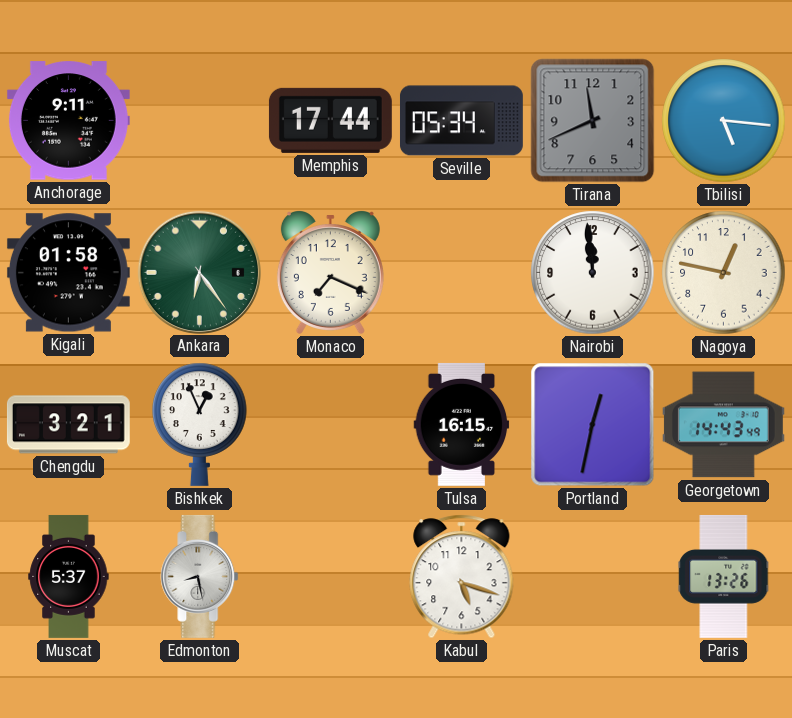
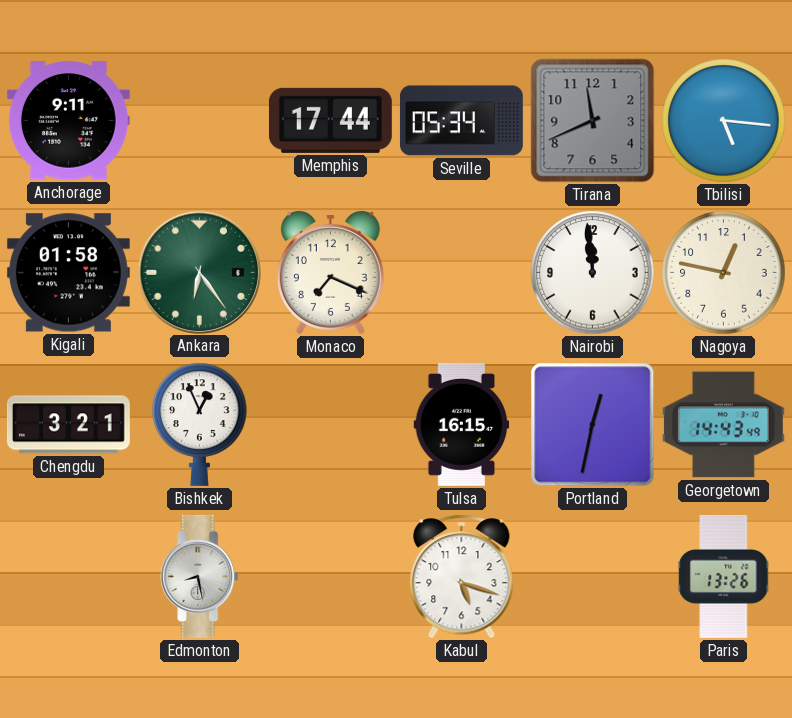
Muscat: 5:37 -> none (69, 576)
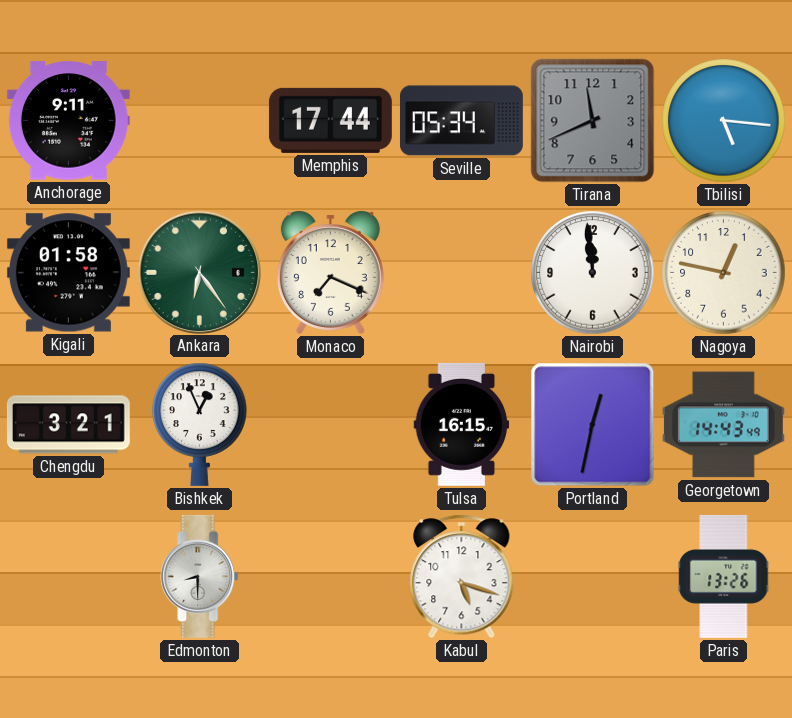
Edmonton: 8:28 -> 8:30 (200, 576)
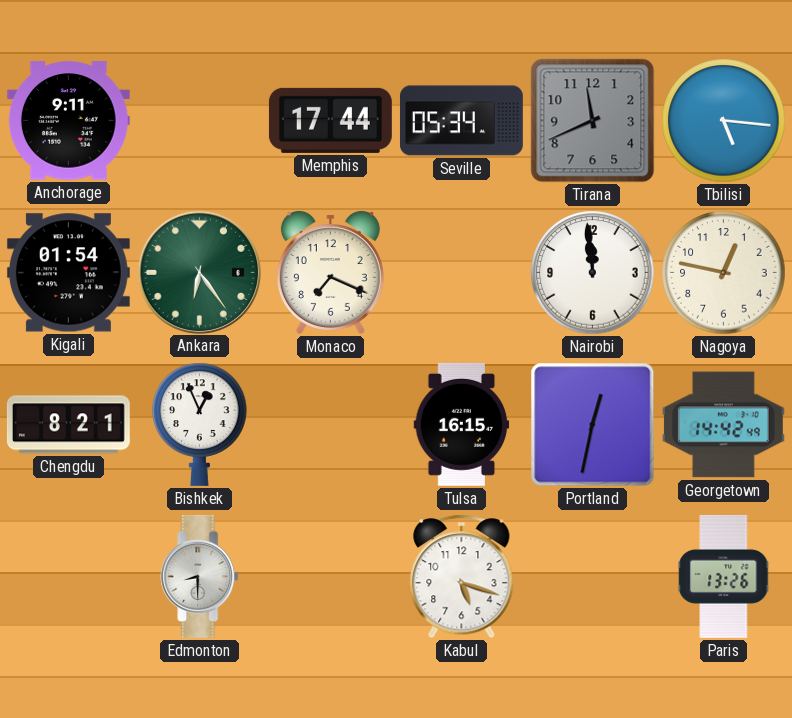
Kigali: 01:58 -> 01:54 (68, 273)
Chengdu: 3:21 -> 8:21 (68, 425)
Georgetown: 14:43 -> 14:42 (723, 425)
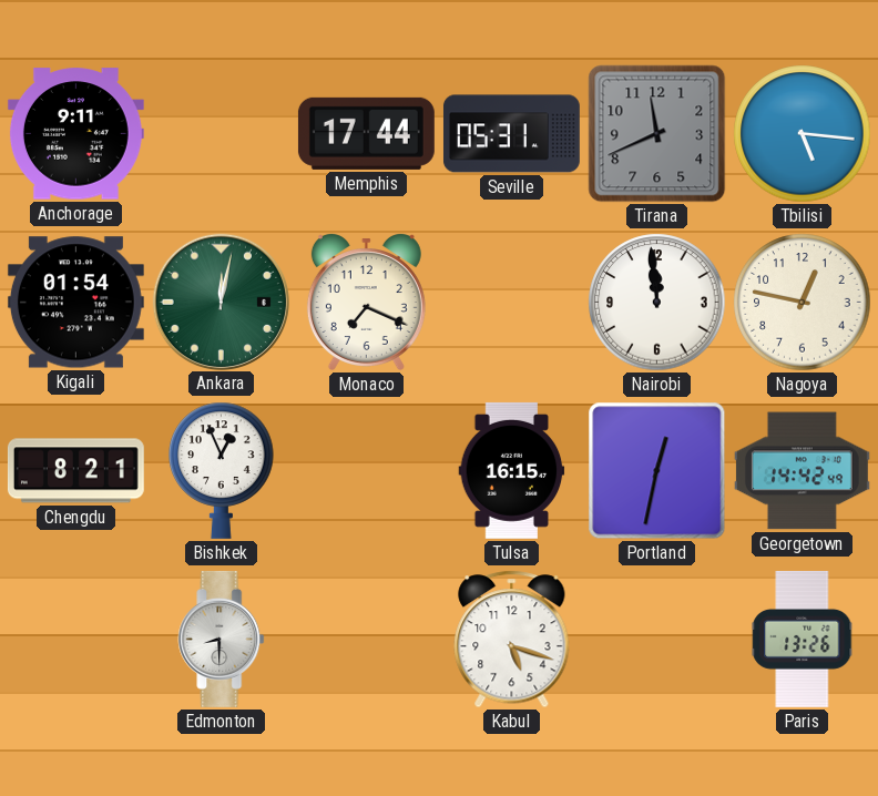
Seville: 05:34 -> 05:31 (511, 134)
Ankara: 6:24 -> 12:02 (221, 302)
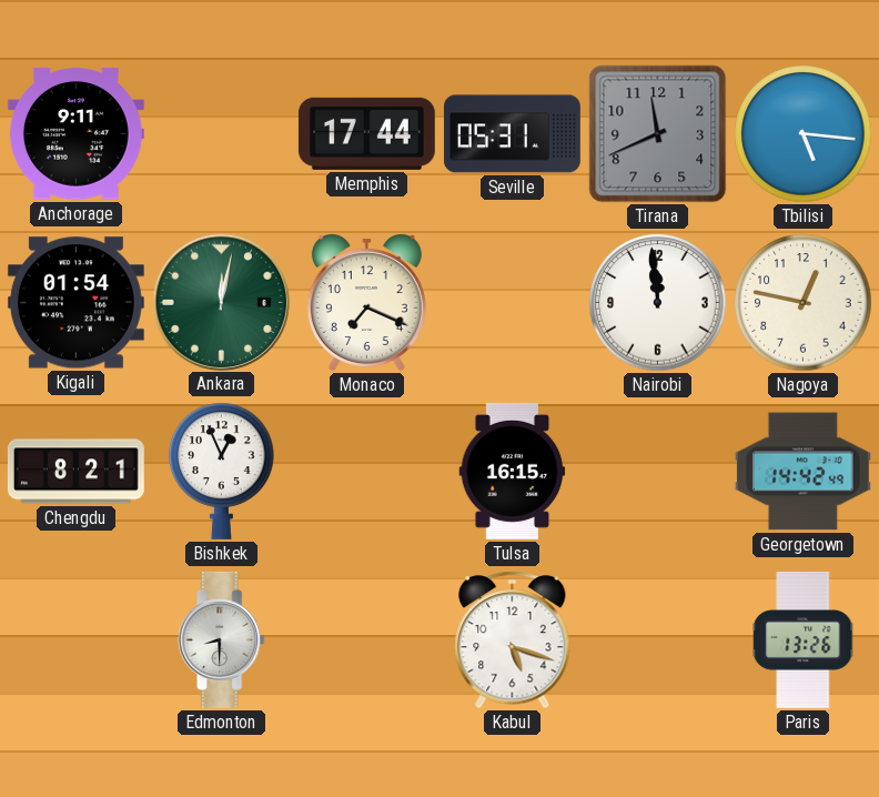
Portland: 12:32 -> none (657, 471)
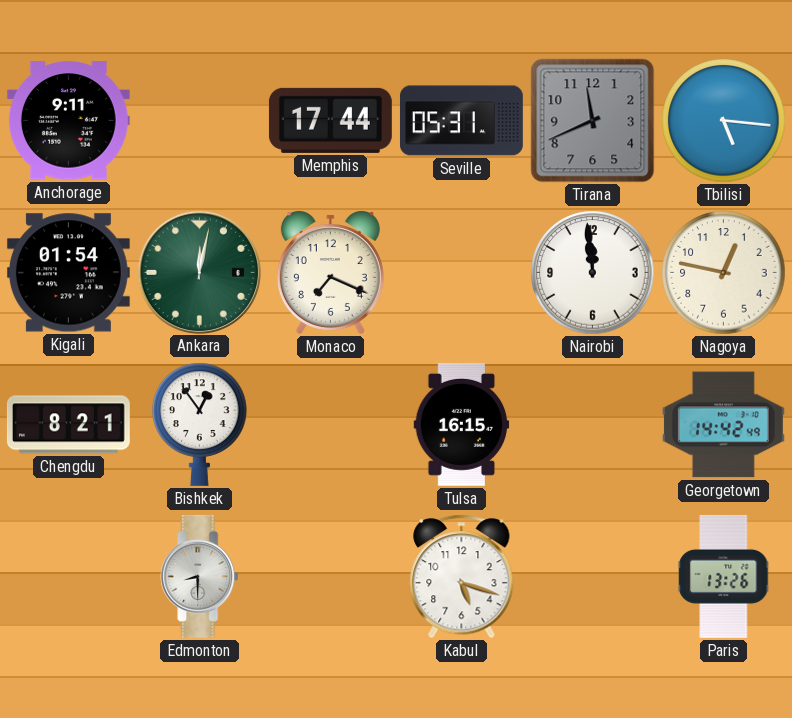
Bishkek: 12:56 -> 12:54 (200, 424)
